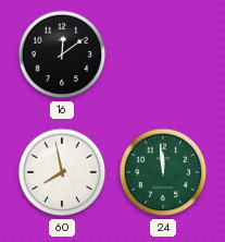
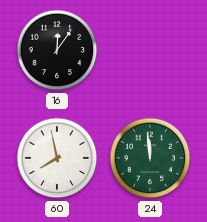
16: 12:09 -> 12:06 (57, 50)
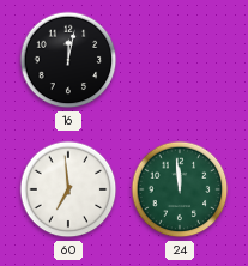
16: 12:06 -> 12:02 (68, 60)
60: 7:58 -> 6:59 (68, 189)
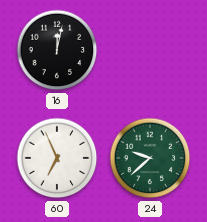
60: 6:59 -> 6:56 (57, 158)
24: 11:59 -> 9:38 (150, 158)
